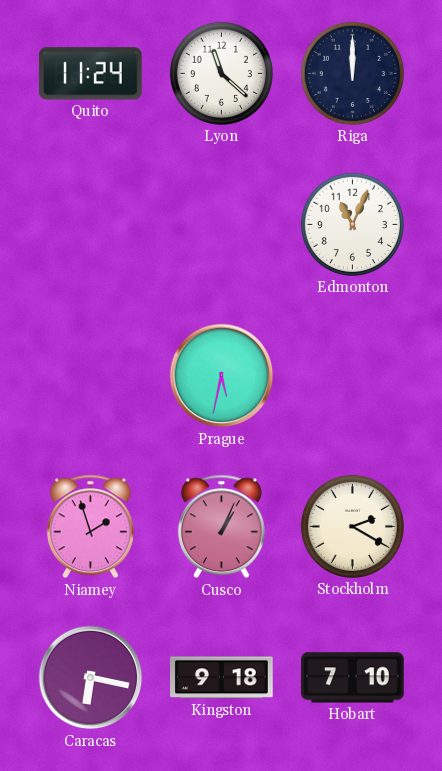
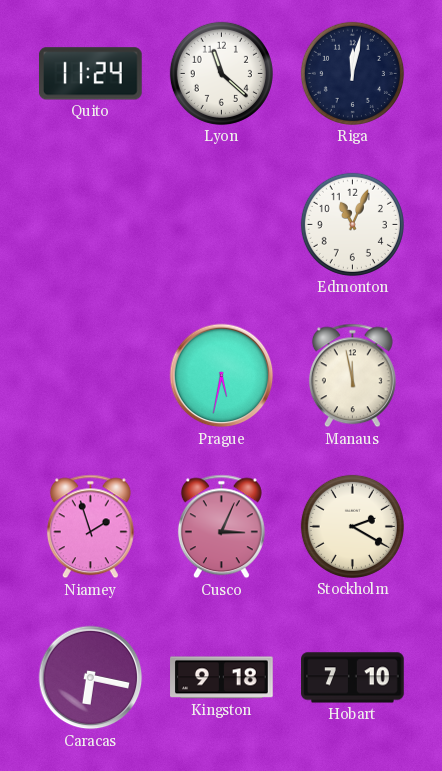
Riga: 12:00 -> 12:02 (352, 73)
Manaus: none -> 11:58 (352, 376)
Cusco: 1:04 -> 3:04 (221, 527)
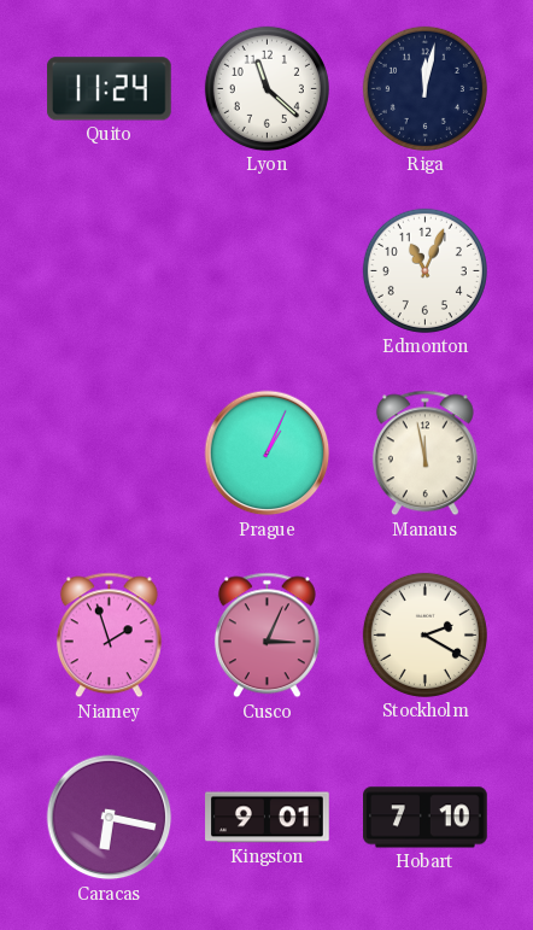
Prague: 5:32 -> 1:04 (268, 454)
Kingston: 9:18 -> 9:01 (268, 818)
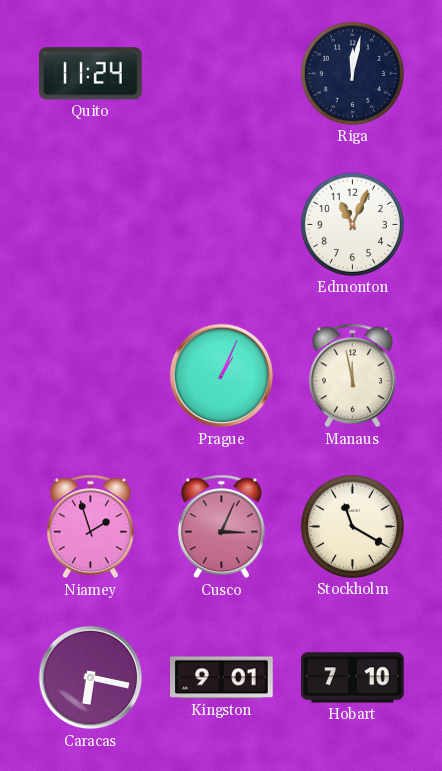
Lyon: 11:22 -> none (266, 88)
Stockholm: 2:20 -> 11:20 (352, 526)
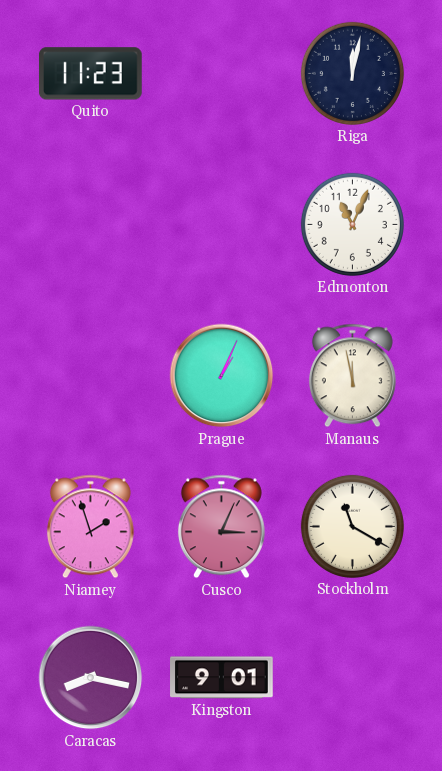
Quito: 11:24 -> 11:23 (90, 74)
Caracas: 6:17 -> 8:17 (91, 678)
Hobart: 7:10 -> none (353, 678)
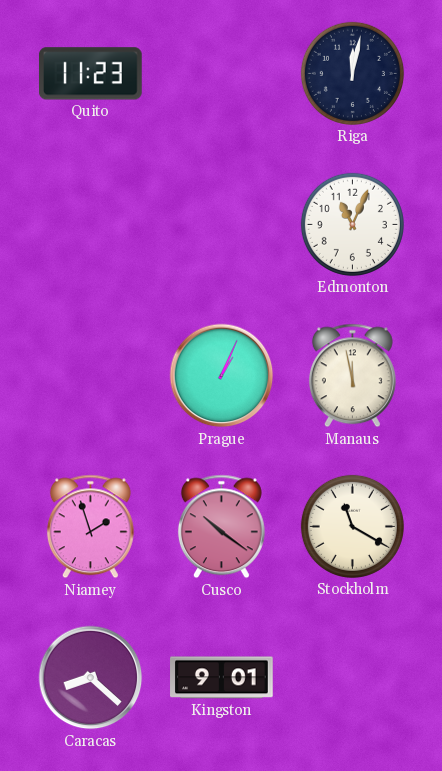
Cusco: 3:04 -> 10:21 (221, 527)
Caracas: 8:17 -> 8:22 (91, 678)
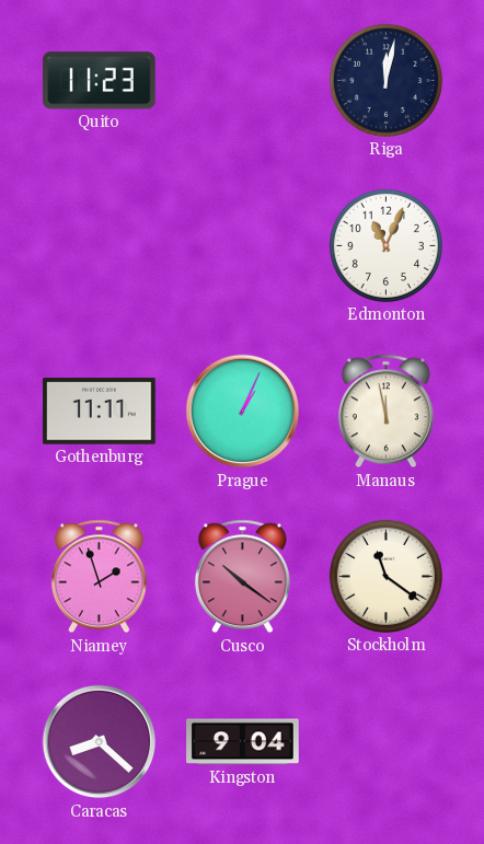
Gothenburg: none -> 11:11 (100, 412)
Stockholm: 11:20 -> 11:21 (385, 576)
Kingston: 9:01 -> 9:04 (243, 742)
